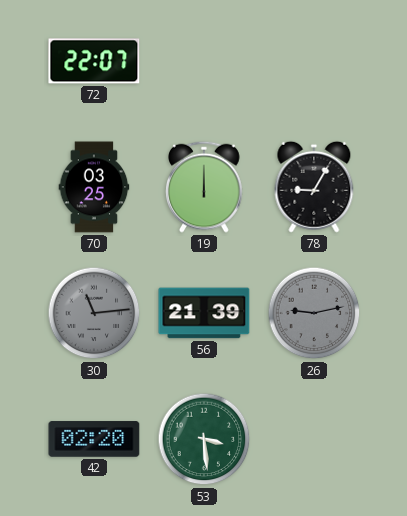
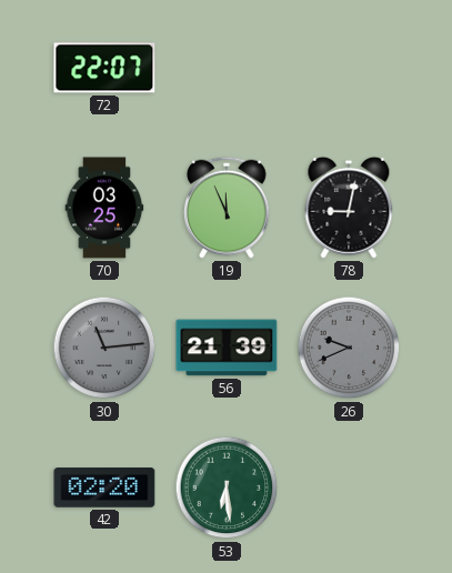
19: 12:00 -> 11:56 (228, 208)
78: 9:05 -> 9:02 (349, 208)
26: 9:13 -> 9:41 (349, 348)
53: 3:29 -> 6:29 (227, 487)
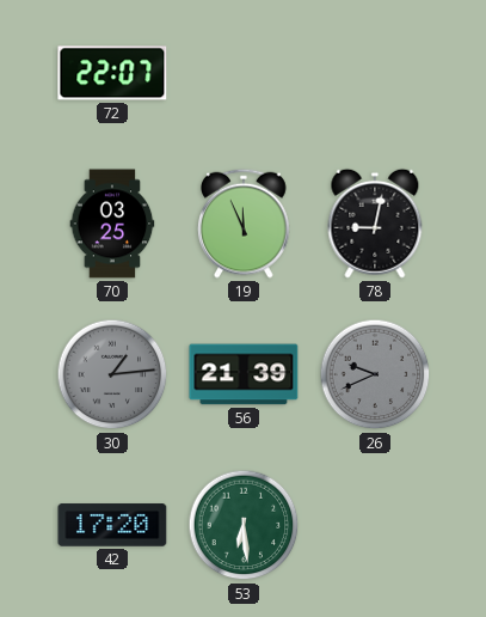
30: 11:14 -> 1:14 (112, 374)
42: 02:20 -> 17:20 (112, 525)
